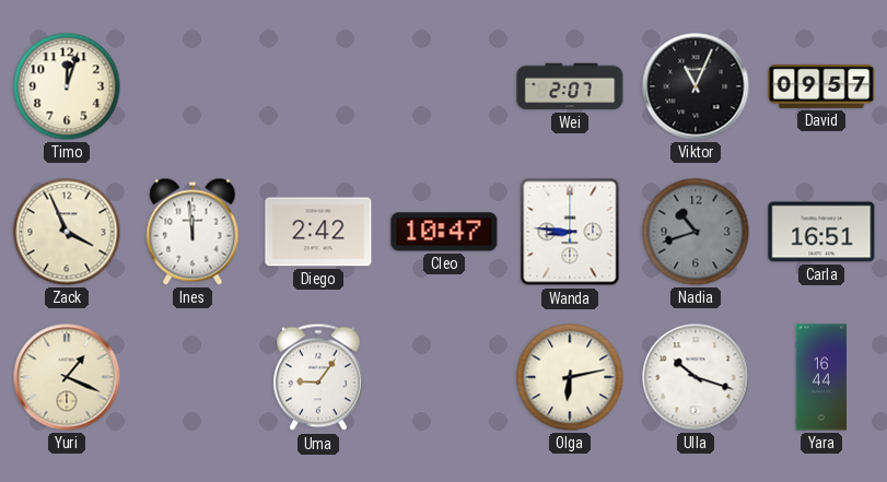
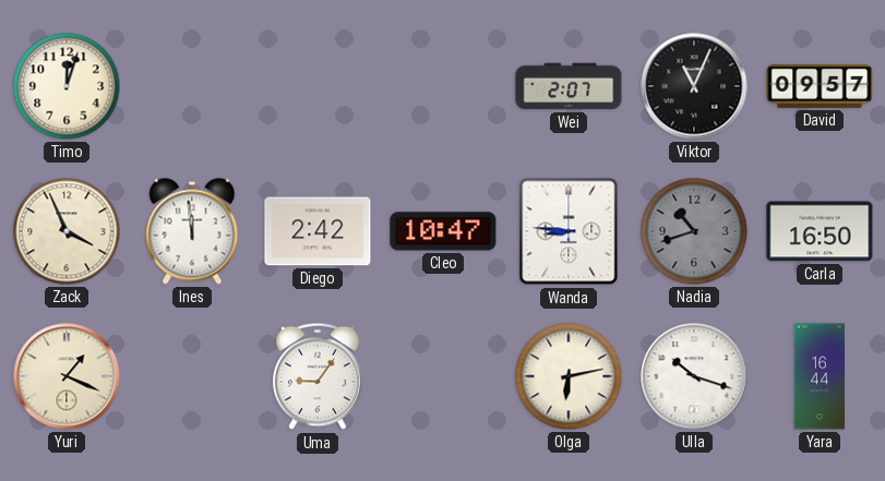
Carla: 16:51 -> 16:50 (820, 231)
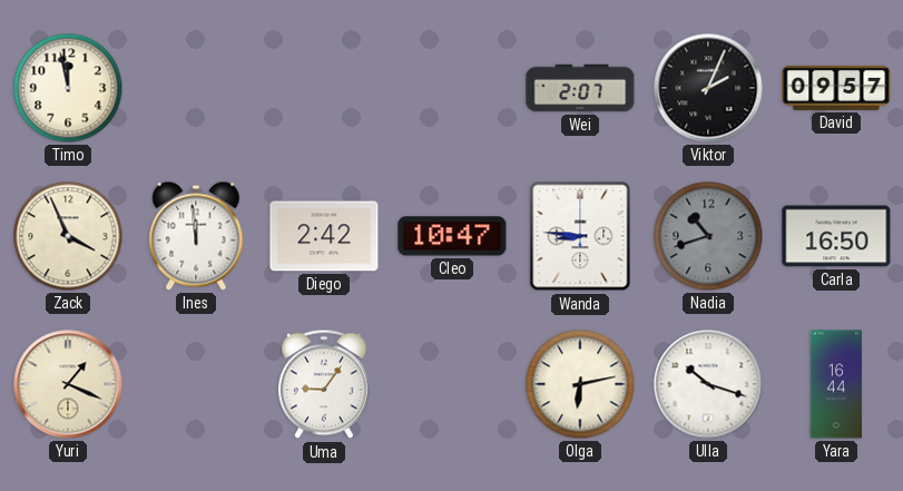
Timo: 12:03 -> 11:58 (68, 88)
Viktor: 11:04 -> 2:04 (708, 88)
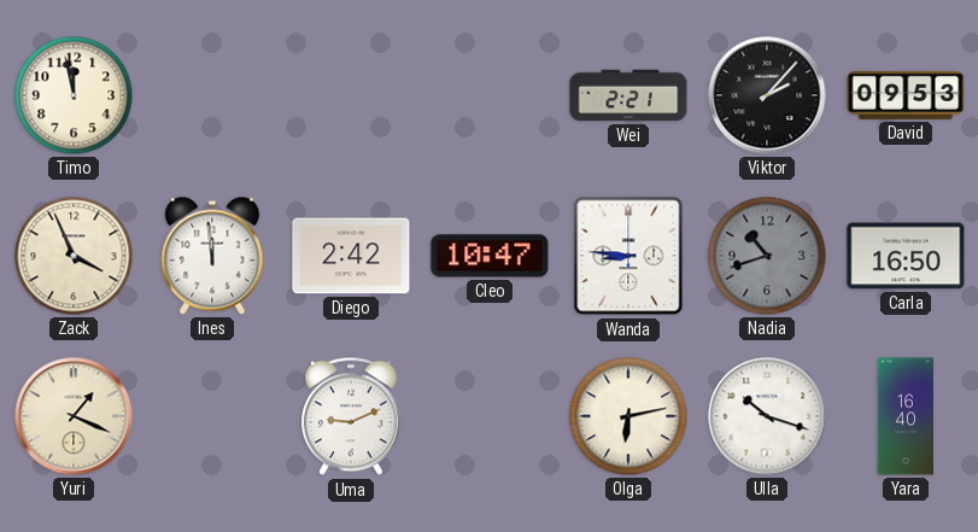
Wei: 2:07 -> 2:21 (628, 95)
Viktor: 2:04 -> 2:07 (767, 95)
David: 09:57 -> 09:53 (906, 95)
Uma: 9:06 -> 9:11 (352, 416)
Yara: 16:44 -> 16:40 (904, 416)
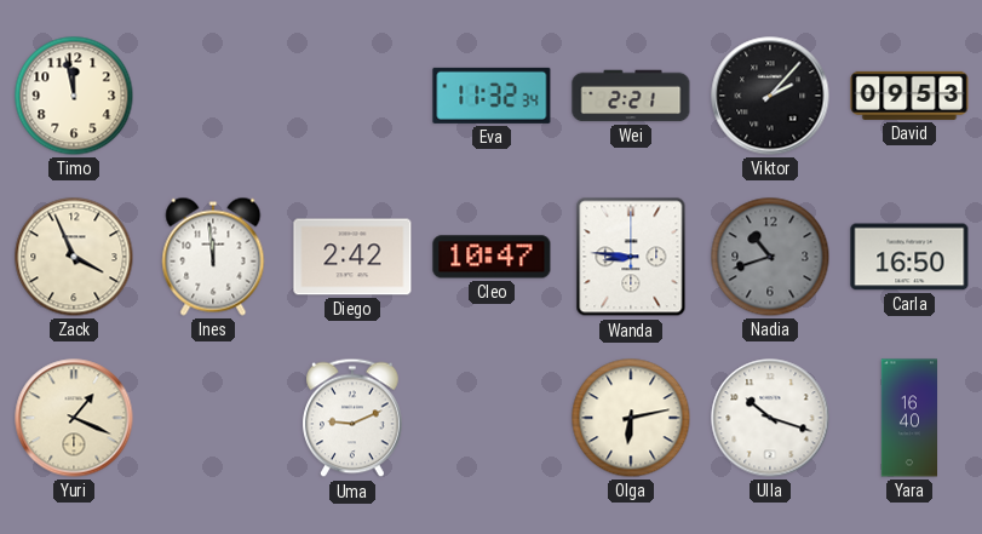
Eva: none -> 11:32 (492, 96)
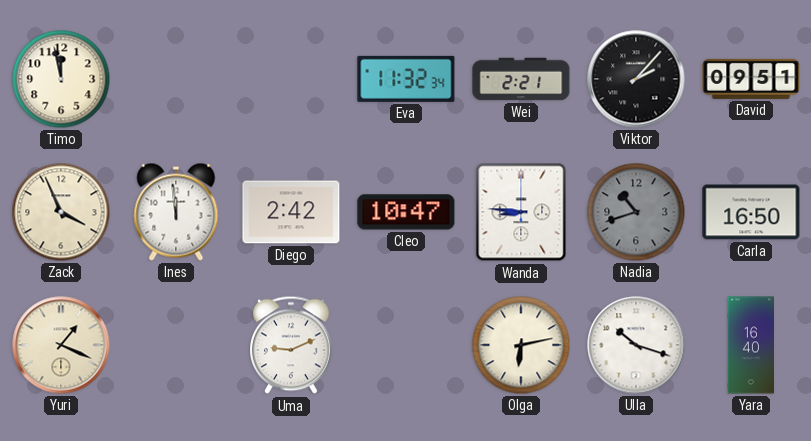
David: 09:53 -> 09:51 (751, 79)
